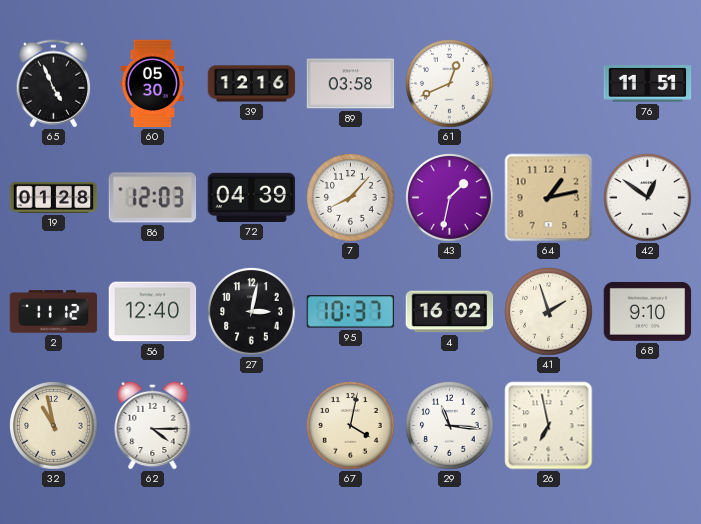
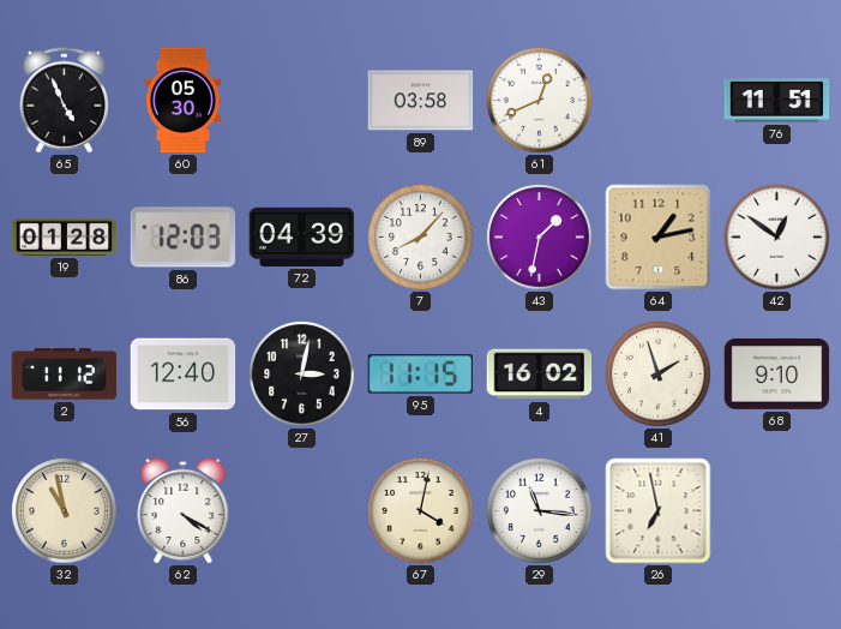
39: 12:16 -> none (252, 84)
95: 10:37 -> 11:15 (421, 375)
62: 4:15 -> 4:20 (184, 510)
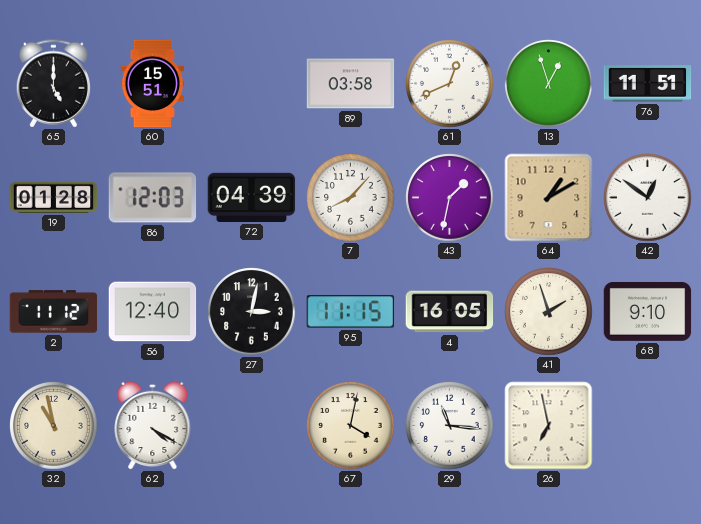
65: 4:56 -> 5:00 (53, 84)
60: 05:30 -> 15:51 (153, 84)
13: none -> 12:57 (549, 84)
64: 1:13 -> 1:10 (549, 198)
4: 16:02 -> 16:05 (450, 312)
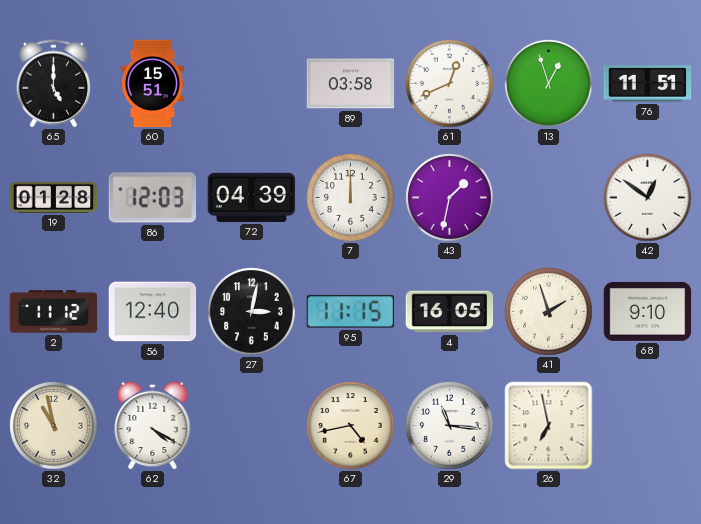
7: 8:07 -> 12:00 (351, 198)
64: 1:10 -> none (549, 198)
67: 4:02 -> 4:43 (351, 426)
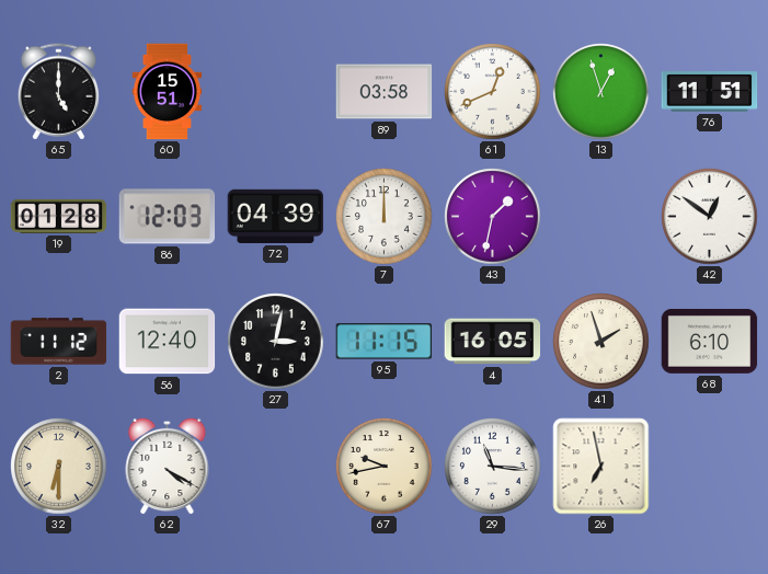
68: 9:10 -> 6:10 (710, 341)
32: 10:58 -> 6:30 (59, 467)
67: 4:43 -> 9:43 (385, 467)
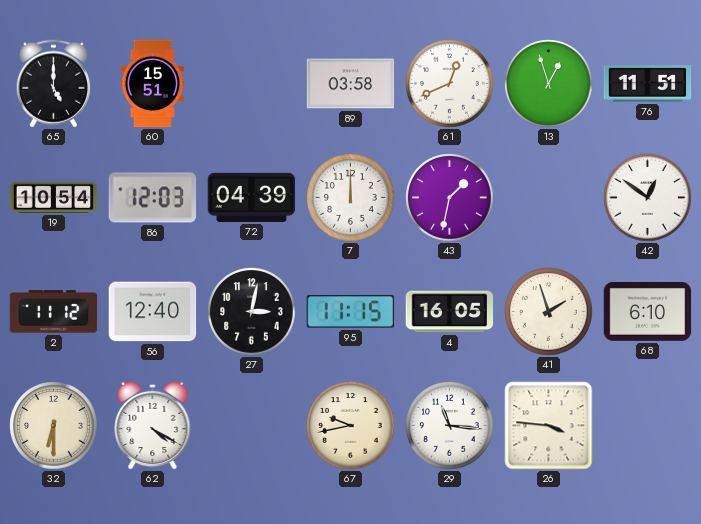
19: 01:28 -> 10:54 (54, 197)
26: 6:58 -> 3:46 (549, 426)
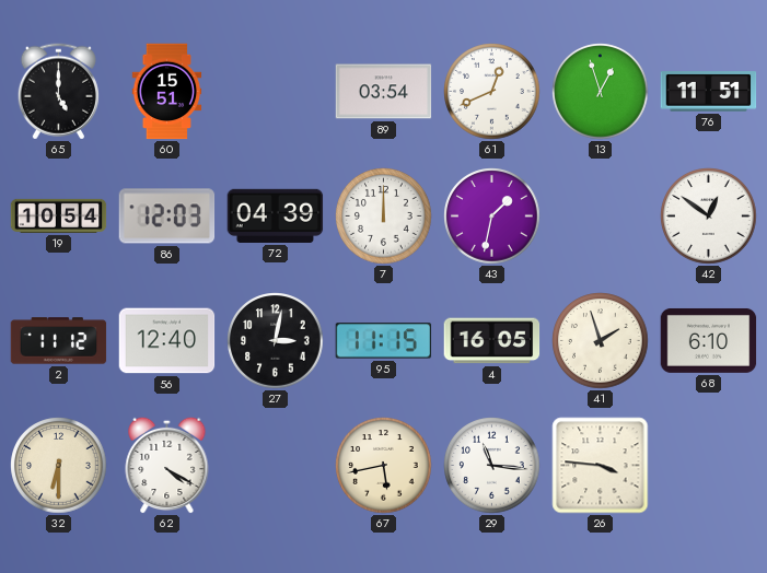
89: 03:58 -> 03:54 (384, 92)
67: 9:43 -> 5:43 (384, 466)
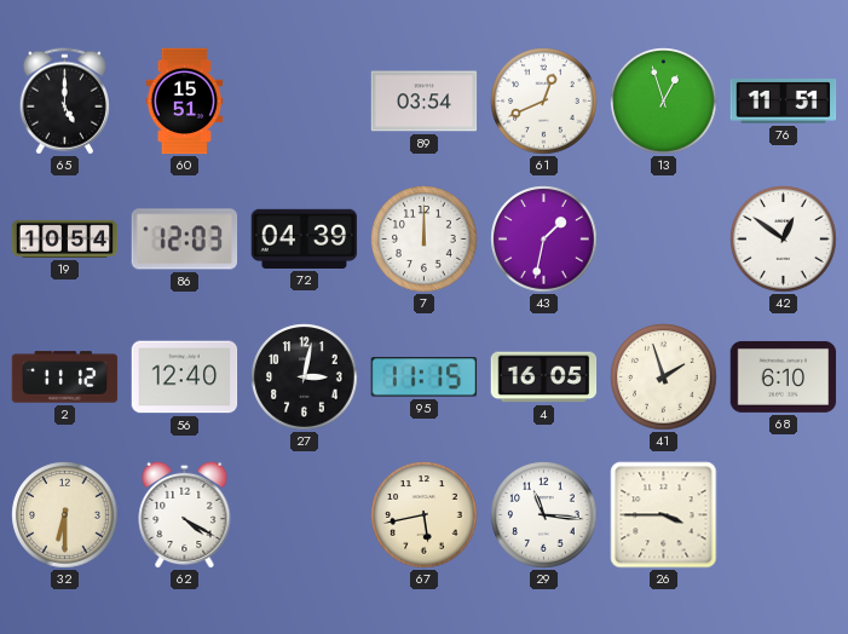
26: 3:46 -> 3:45 (664, 515)
